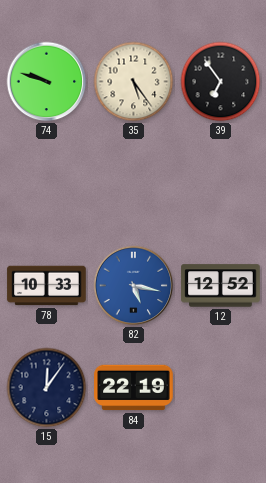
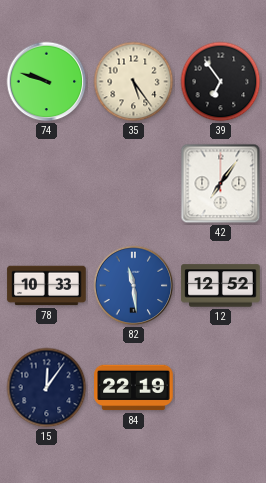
42: none -> 7:06 (221, 184)
82: 5:17 -> 11:29 (134, 286)
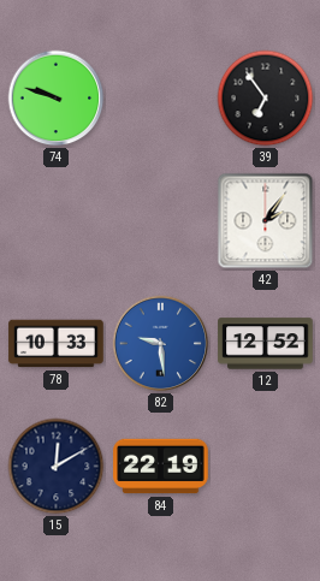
35: 5:24 -> none (134, 82)
42: 7:06 -> 2:06 (266, 221)
82: 11:29 -> 9:29 (161, 344)
15: 12:06 -> 12:10 (57, 467)
